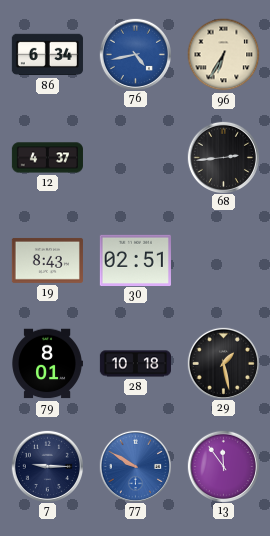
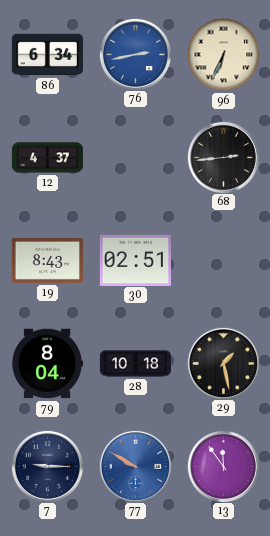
76: 4:43 -> 2:43 (135, 54)
96: 6:35 -> 6:34 (224, 55)
79: 8:01 -> 8:04 (47, 364)
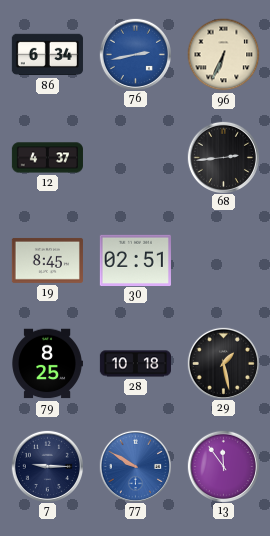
19: 8:43 -> 8:45 (47, 260)
79: 8:04 -> 8:25 (47, 364)
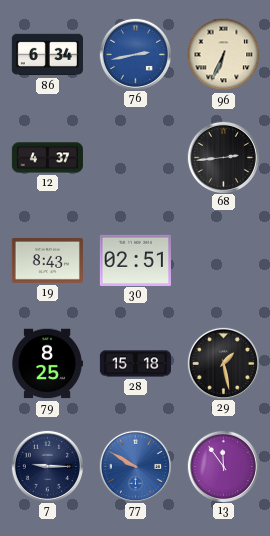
19: 8:45 -> 8:43 (47, 260)
28: 10:18 -> 15:18 (135, 364)
